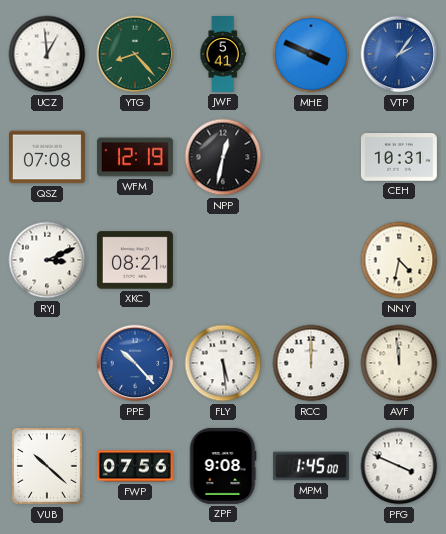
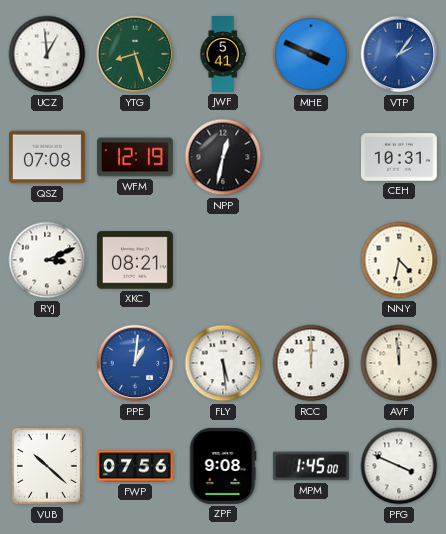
YTG: 8:23 -> 8:27 (135, 54)
PPE: 10:23 -> 1:01 (135, 363)
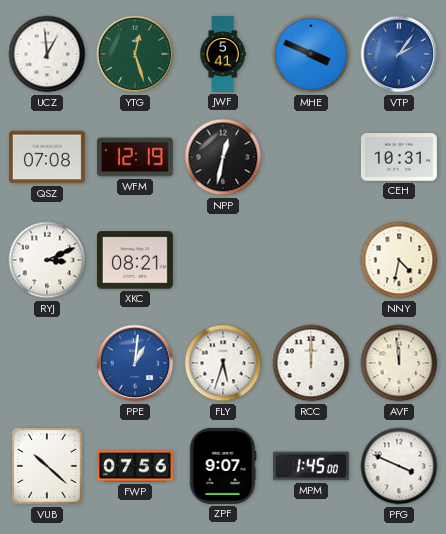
YTG: 8:27 -> 12:27 (135, 54)
FLY: 5:29 -> 5:33 (223, 363)
ZPF: 9:08 -> 9:07 (223, 466)
